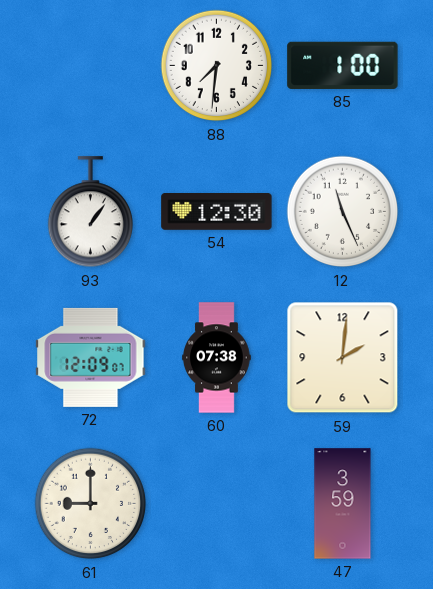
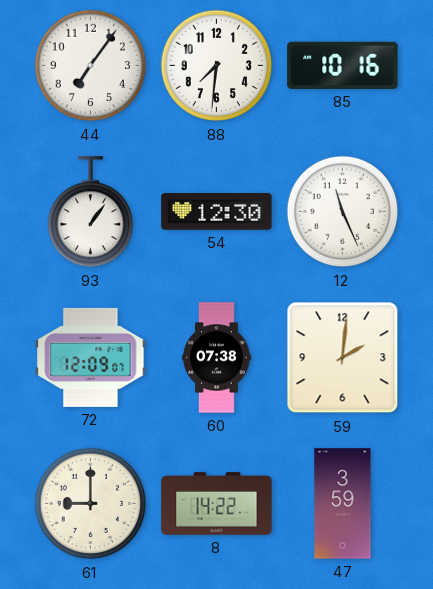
44: none -> 7:06 (91, 66)
85: 1:00 -> 10:16 (343, 65)
8: none -> 14:22 (217, 504)
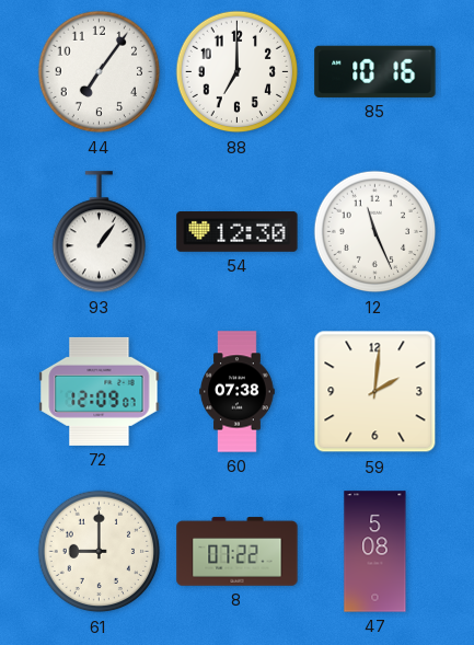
88: 7:31 -> 7:00 (238, 72)
8: 14:22 -> 07:22 (238, 552)
47: 3:59 -> 5:08 (375, 552)
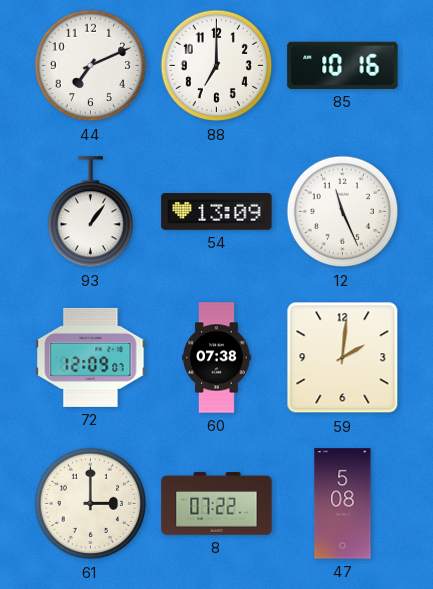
44: 7:06 -> 7:11 (91, 66)
54: 12:30 -> 13:09 (217, 212)
61: 9:00 -> 3:00 (91, 504)
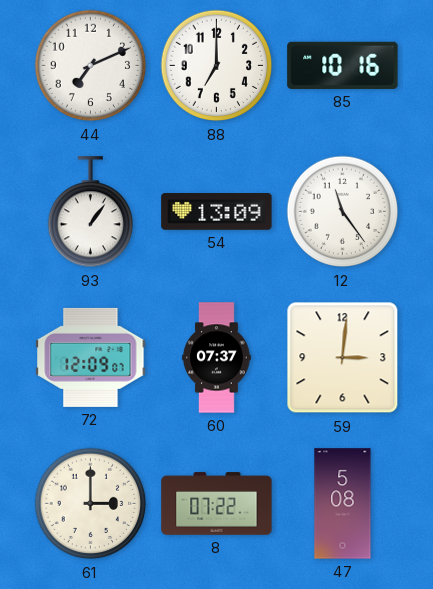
12: 11:26 -> 11:24 (343, 212)
60: 07:38 -> 07:37 (217, 358)
59: 2:01 -> 3:01 (343, 358)
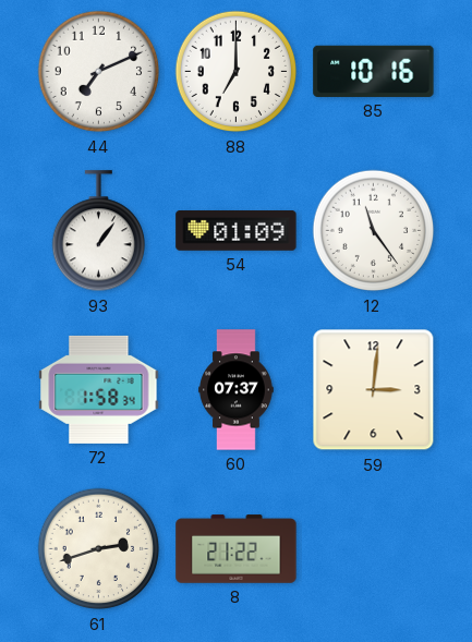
54: 13:09 -> 01:09 (237, 231)
72: 12:09 -> 1:58 (99, 389)
61: 3:00 -> 2:42 (99, 549)
8: 07:22 -> 21:22 (237, 549)
47: 5:08 -> none (343, 504)
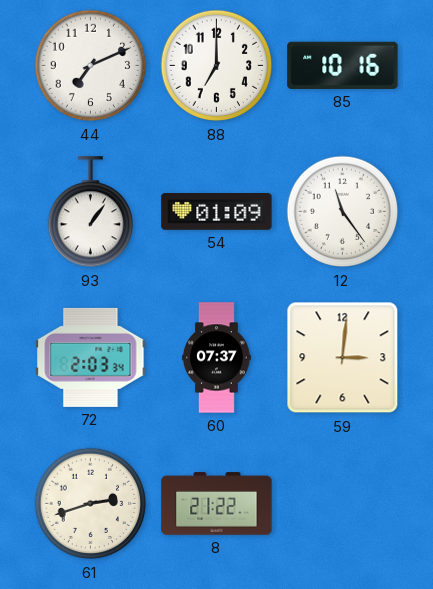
72: 1:58 -> 2:03 (91, 357)
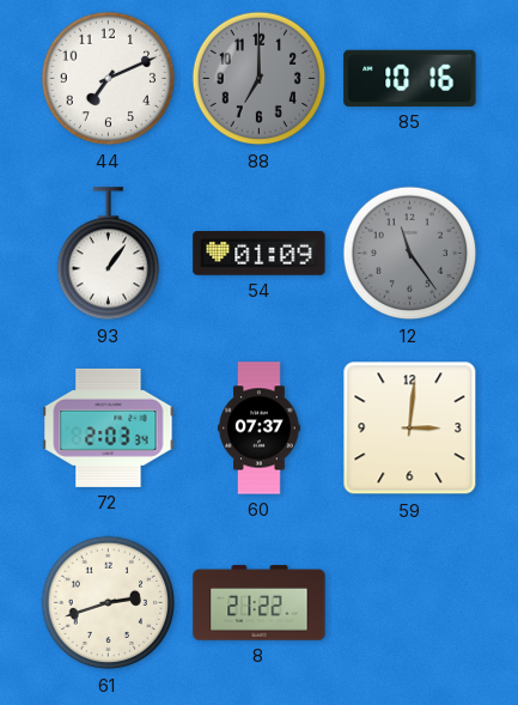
88 dial: white -> grey (260, 79)
12 dial: white -> grey (410, 254)
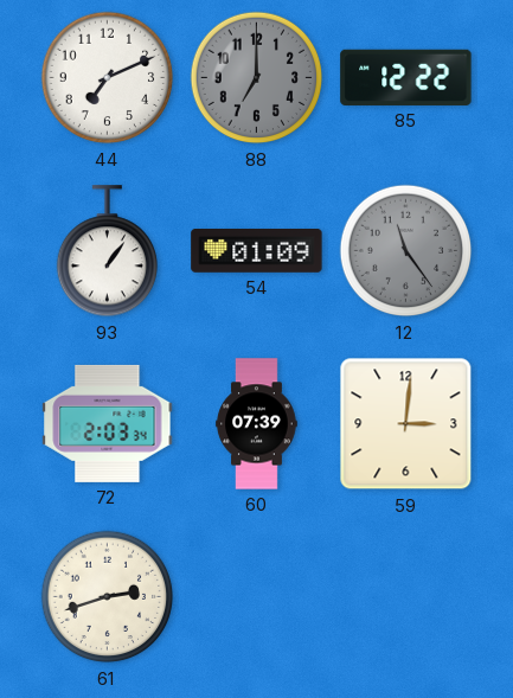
85: 10:16 -> 12:22 (406, 77)
60: 07:37 -> 07:39 (257, 424)
8: 21:22 -> none (260, 603)
